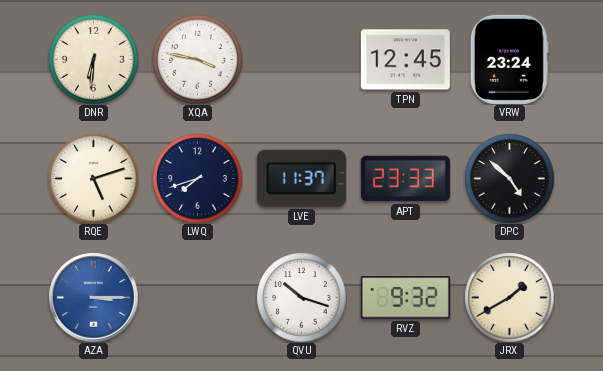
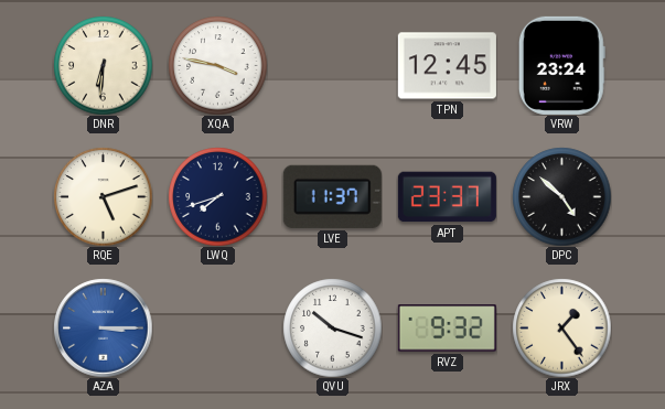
APT: 23:33 -> 23:37 (447, 197)
JRX: 1:40 -> 1:24 (561, 327)
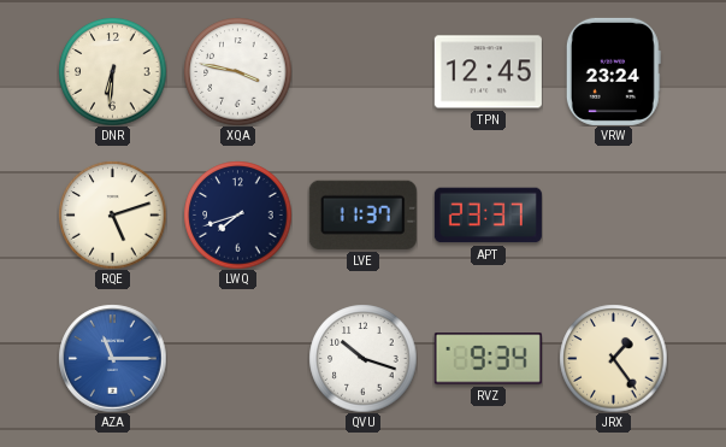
DPC: 4:52 -> none (561, 196)
AZA: 3:15 -> 11:15 (112, 358)
RVZ: 9:32 -> 9:34 (488, 359)
